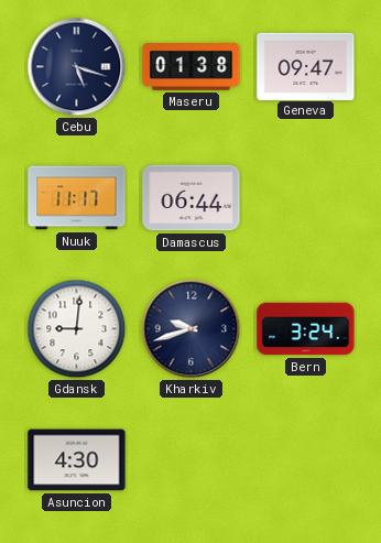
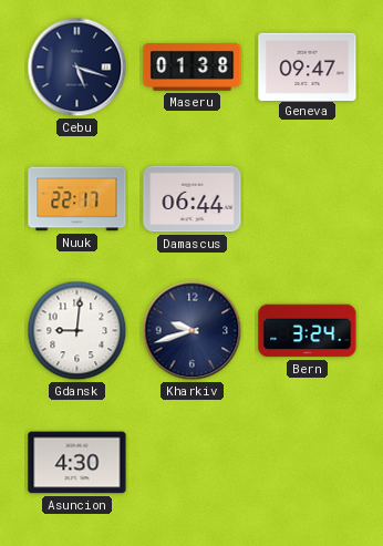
Nuuk: 11:17 -> 22:17 (77, 199)
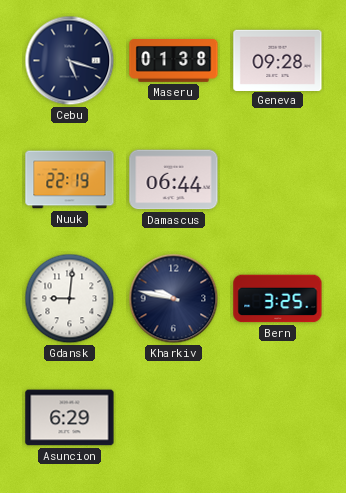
Geneva: 09:47 -> 09:28 (278, 60)
Nuuk: 22:17 -> 22:19 (70, 180)
Kharkiv: 9:42 -> 9:47 (174, 299)
Bern: 3:24 -> 3:25 (278, 299)
Asuncion: 4:30 -> 6:29 (70, 418)
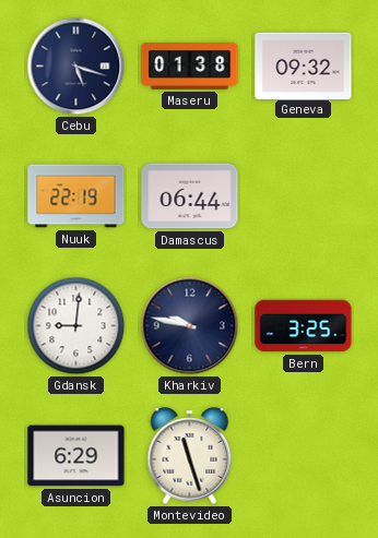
Geneva: 09:28 -> 09:32 (304, 65)
Montevideo: none -> 11:27 (190, 456)
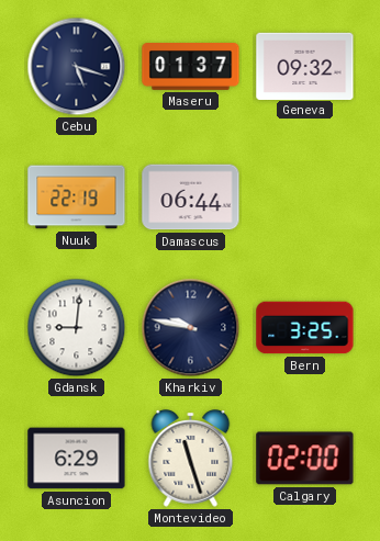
Maseru: 01:38 -> 01:37 (191, 67)
Calgary: none -> 02:00 (305, 459)
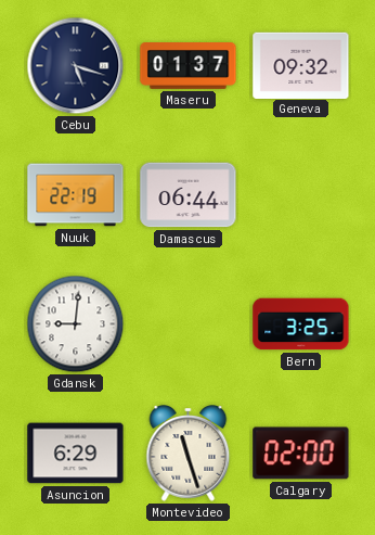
Kharkiv: 9:47 -> none (191, 328)
